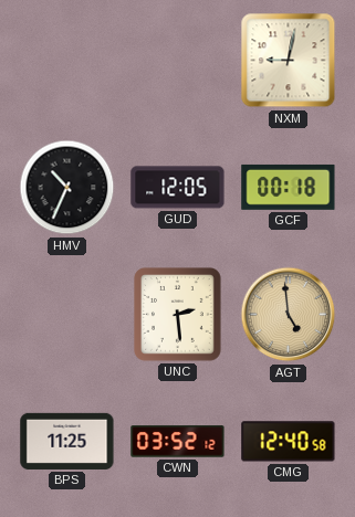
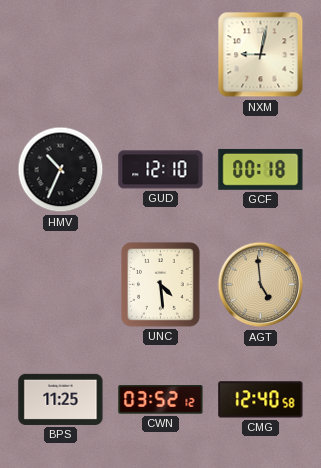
GUD: 12:05 -> 12:10 (161, 170)
UNC: 2:29 -> 4:29 (161, 285)
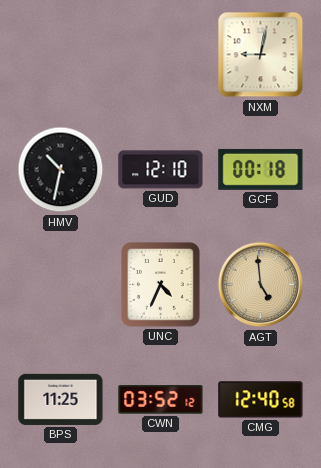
HMV: 10:34 -> 10:32 (61, 170)
UNC: 4:29 -> 4:34 (161, 285)
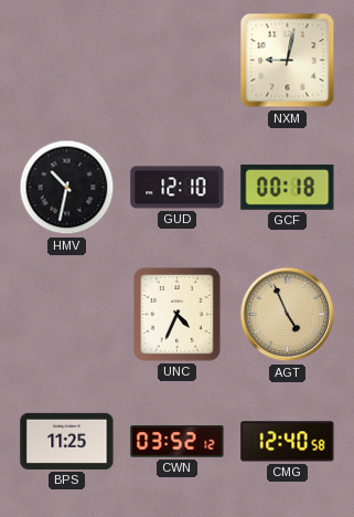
AGT: 4:59 -> 4:56 (288, 315)
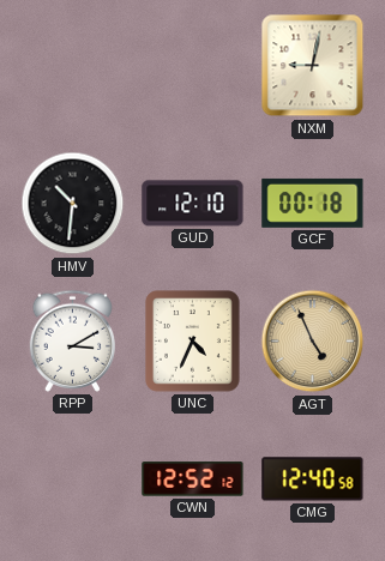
HMV: 10:32 -> 10:31 (73, 204)
RPP: none -> 3:10 (73, 340)
BPS: 11:25 -> none (67, 441)
CWN: 03:52 -> 12:52 (193, 479)
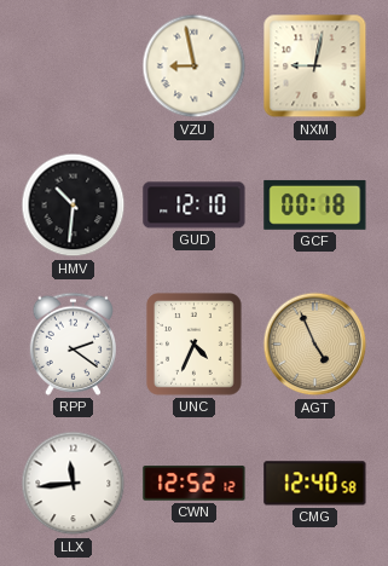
VZU: none -> 8:58 (195, 67)
RPP: 3:10 -> 2:21 (74, 343)
LLX: none -> 11:44 (74, 484)
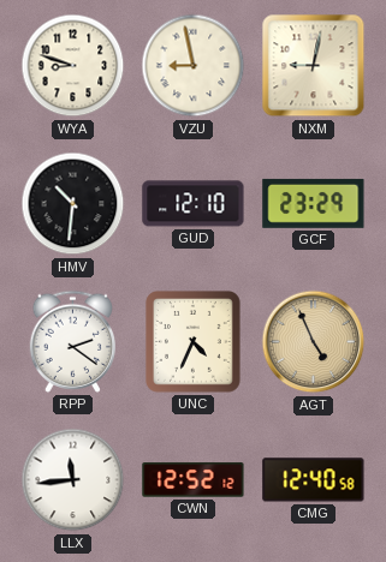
WYA: none -> 8:48 (73, 66)
GCF: 00:18 -> 23:29 (314, 203)
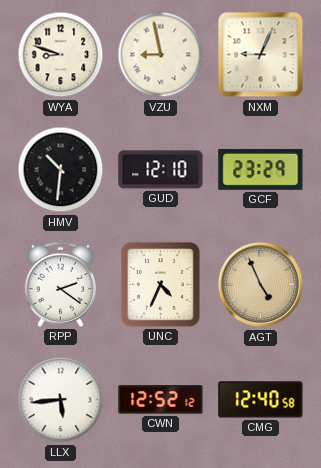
NXM: 9:02 -> 9:04 (261, 55)
LLX: 11:44 -> 5:44 (61, 400)
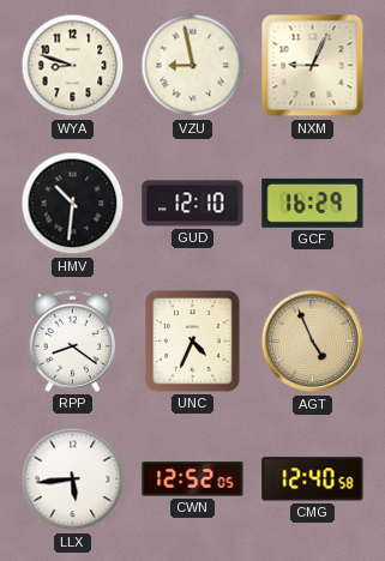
GCF: 23:29 -> 16:29 (313, 203)
RPP: 2:21 -> 8:21 (73, 340)
CWN: 12:52:12 -> 12:52:05 (193, 479)
